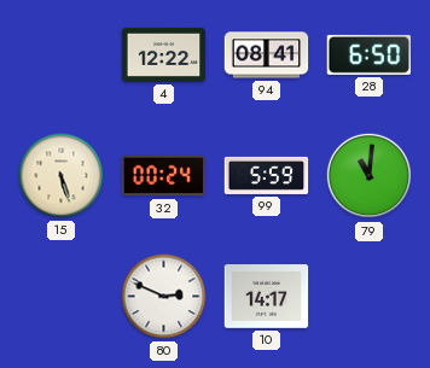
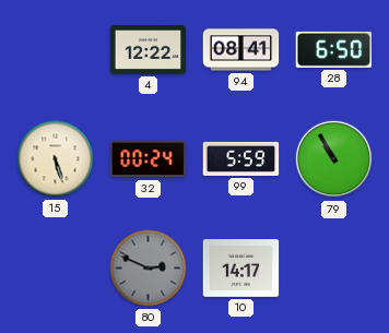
79: 11:01 -> 10:55 (334, 159)
80 dial: white -> grey (149, 269)
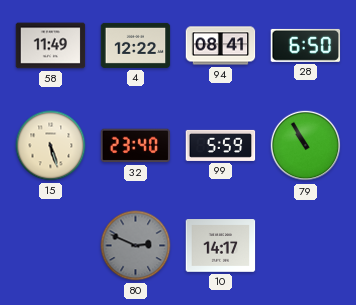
58: none -> 11:49 (51, 46)
32: 00:24 -> 23:40 (136, 146)
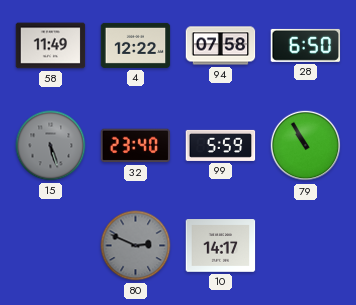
94: 08:41 -> 07:58 (221, 46)
15 dial: cream -> grey (51, 146)
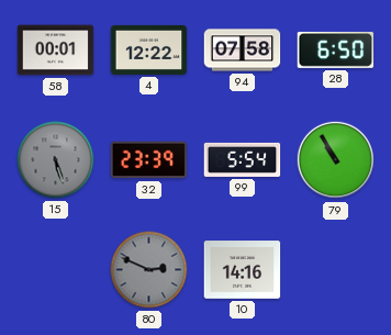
58: 11:49 -> 00:01 (56, 51)
32: 23:40 -> 23:39 (149, 160)
99: 5:59 -> 5:54 (243, 159)
10: 14:17 -> 14:16 (243, 270)
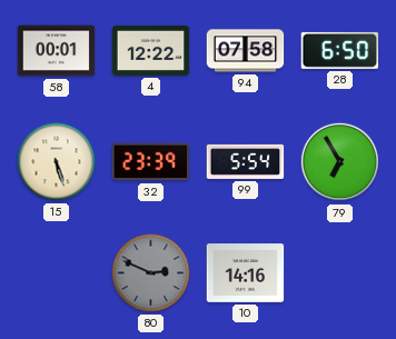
15 dial: grey -> cream (57, 162)
79: 10:55 -> 6:55 (340, 162)
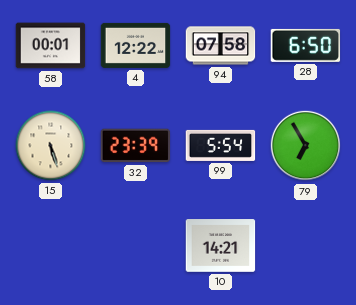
80: 2:49 -> none (151, 273)
10: 14:16 -> 14:21 (221, 246)
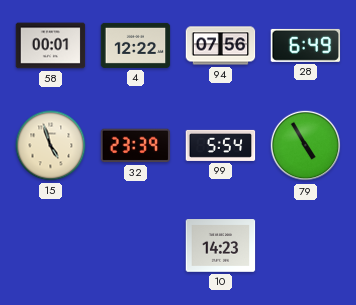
94: 07:58 -> 07:56 (221, 46)
28: 6:50 -> 6:49 (306, 45)
15: 5:27 -> 4:57 (51, 146)
79: 6:55 -> 4:55 (306, 146)
10: 14:21 -> 14:23 (221, 246)
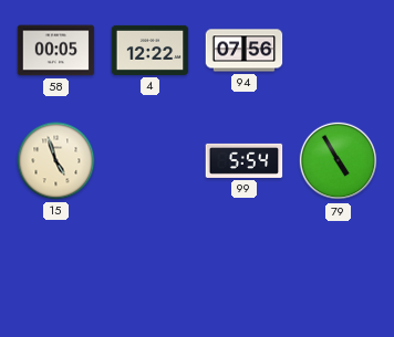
58: 00:01 -> 00:05 (56, 51)
28: 6:49 -> none (306, 45)
32: 23:39 -> none (136, 146)
10: 14:23 -> none (221, 246)
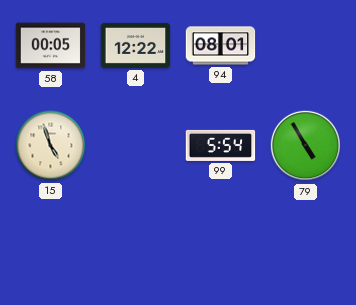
94: 07:56 -> 08:01 (221, 46)
